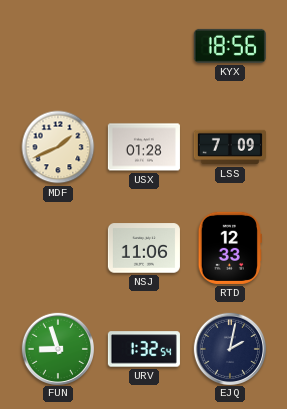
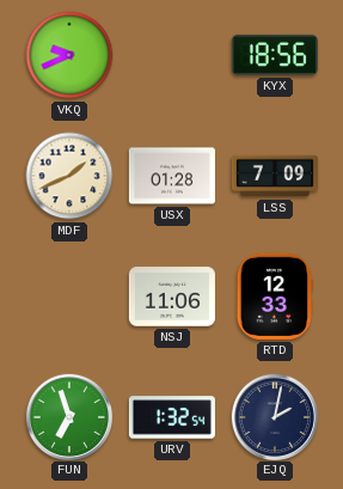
VKQ: none -> 9:41 (69, 55)
FUN: 8:57 -> 6:57 (68, 416)
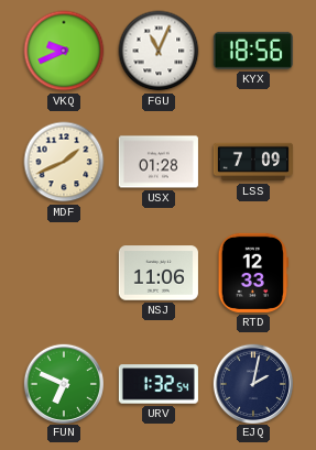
FGU: none -> 11:04 (159, 51)
FUN: 6:57 -> 6:49 (63, 383)
